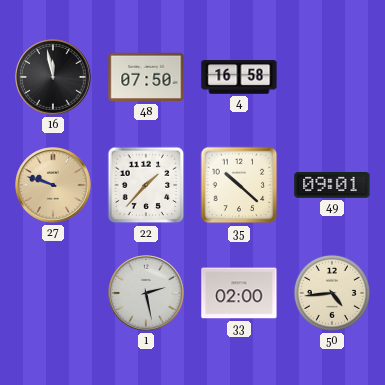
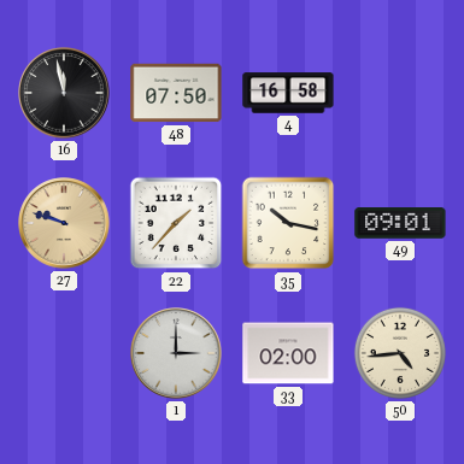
35: 10:22 -> 10:17 (288, 223)
1: 2:28 -> 3:00 (176, 353)
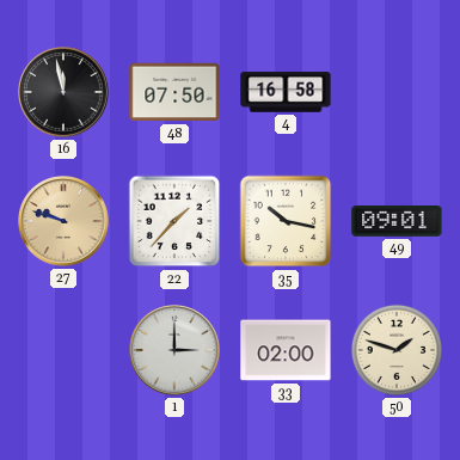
50: 4:44 -> 1:48 (397, 350)
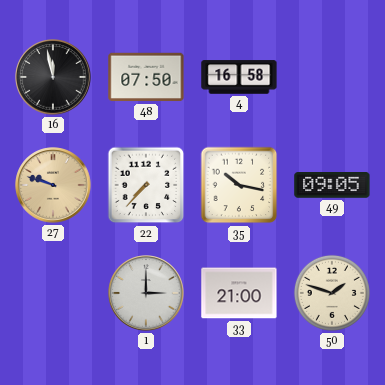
22: 1:37 -> 7:37 (146, 185)
49: 09:01 -> 09:05 (332, 186)
33: 02:00 -> 21:00 (239, 293)
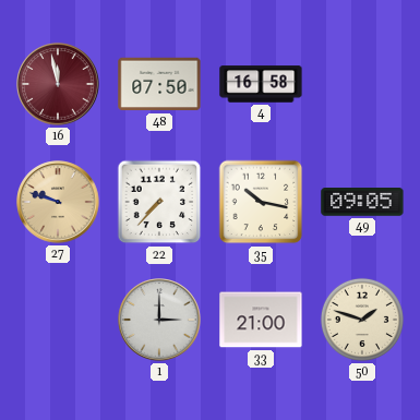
16 dial: black -> burgundy (58, 84)
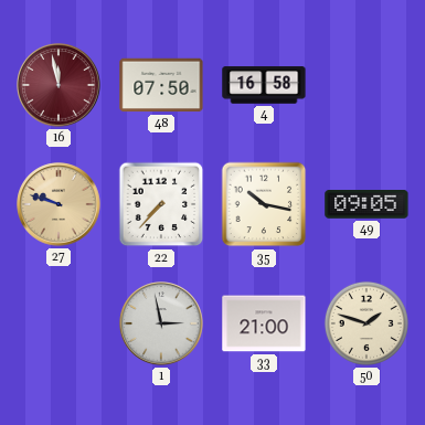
1: 3:00 -> 2:58 (161, 323)
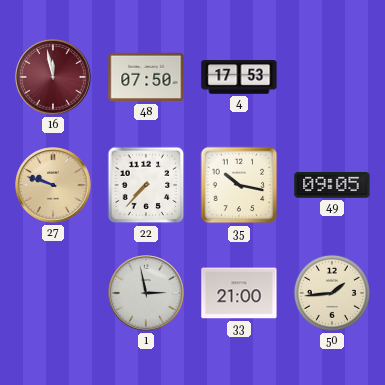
4: 16:58 -> 17:53 (239, 77)
50: 1:48 -> 1:44 (332, 293)
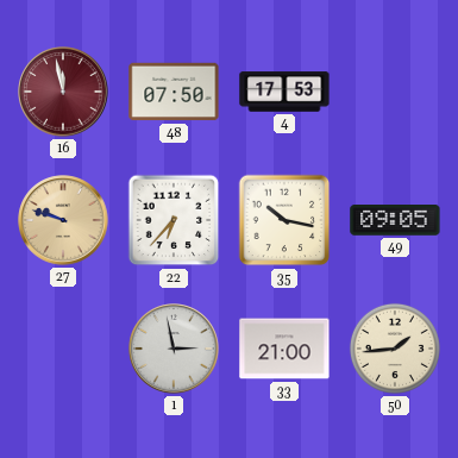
22: 7:37 -> 6:37 (174, 220)
